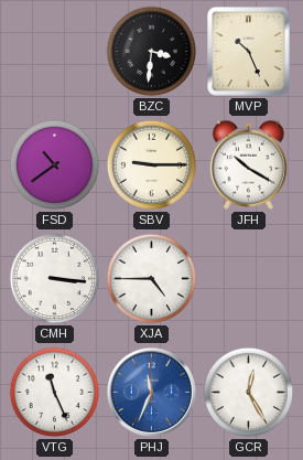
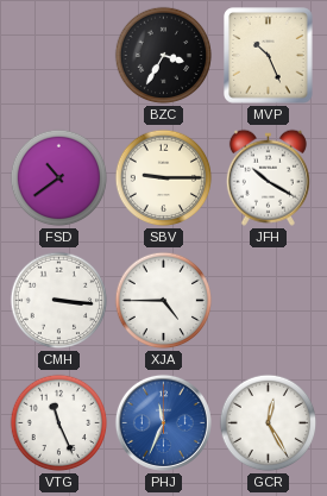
BZC: 3:31 -> 3:35 (164, 56)
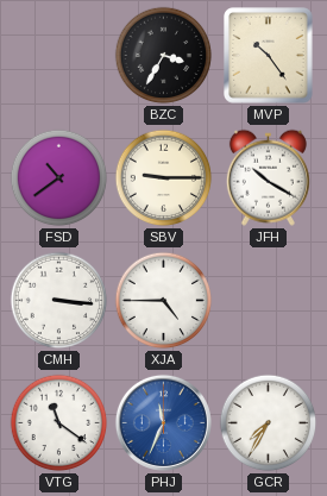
MVP: 10:26 -> 10:24 (269, 56)
VTG: 11:26 -> 11:21 (59, 423)
GCR: 12:25 -> 7:35 (269, 423)
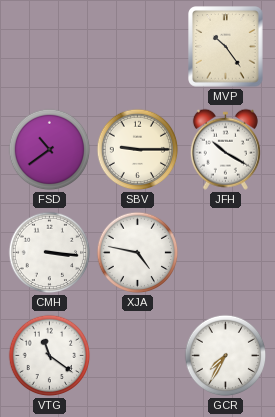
BZC: 3:35 -> none (164, 56)
XJA: 4:45 -> 4:47 (138, 253)
PHJ: 11:34 -> none (163, 422)
